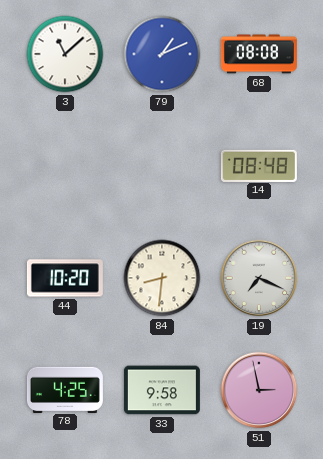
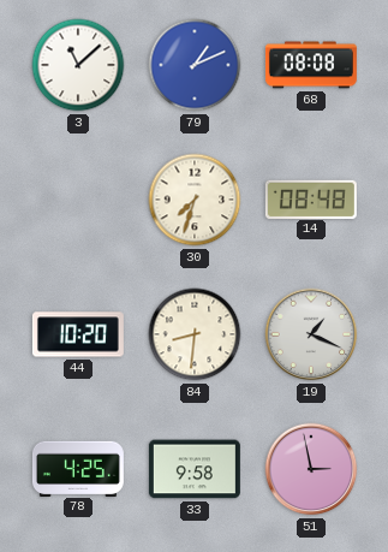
30: none -> 7:33 (195, 200)
19: 7:19 -> 1:19 (311, 334)
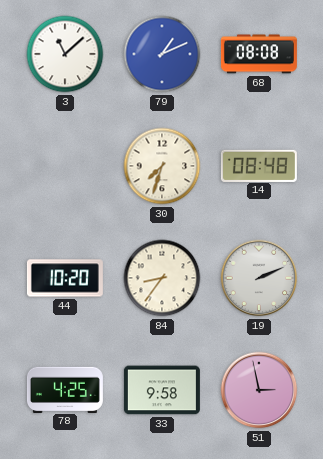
84: 8:31 -> 8:36 (162, 278)
19: 1:19 -> 2:11 (259, 278)
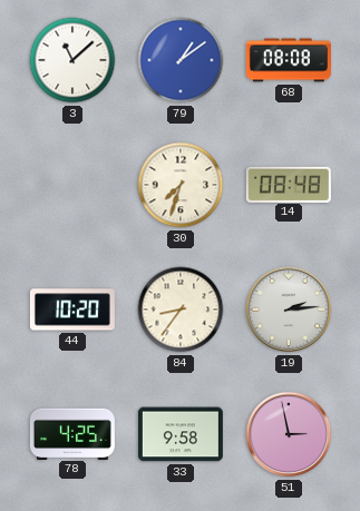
79: 1:11 -> 1:09 (181, 60)
19: 2:11 -> 2:14 (289, 309)
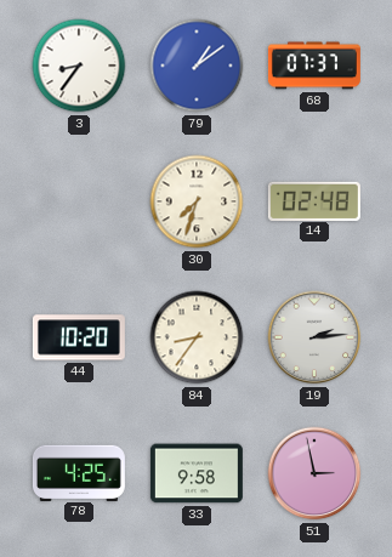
3: 11:08 -> 8:36 (79, 66)
68: 08:08 -> 07:37 (314, 66)
14: 08:48 -> 02:48 (314, 200)
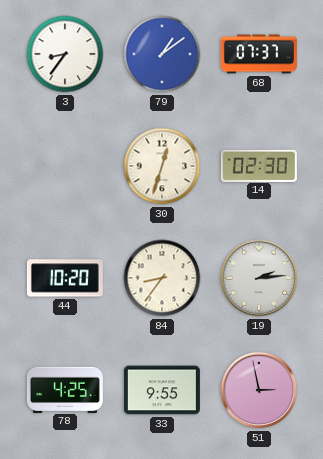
30: 7:33 -> 12:33 (162, 166)
14: 02:48 -> 02:30 (259, 165)
33: 9:58 -> 9:55 (162, 390)
